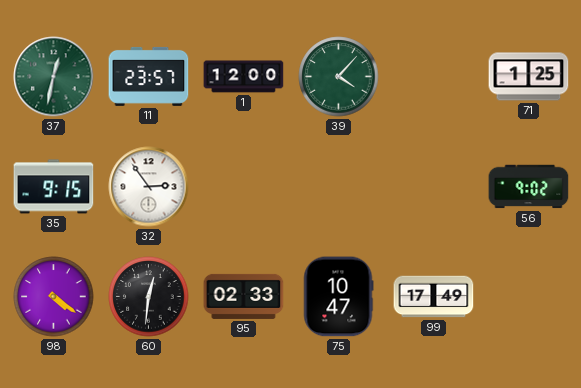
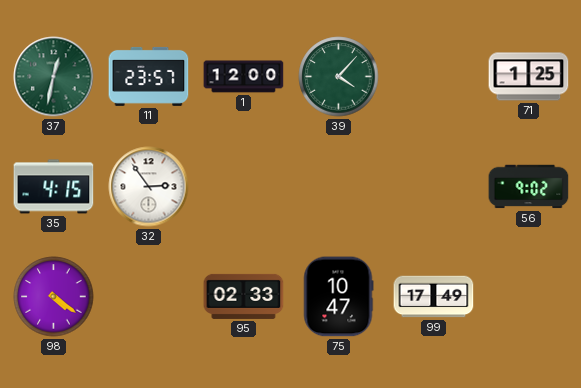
35: 9:15 -> 4:15 (54, 187)
60: 12:31 -> none (149, 297)
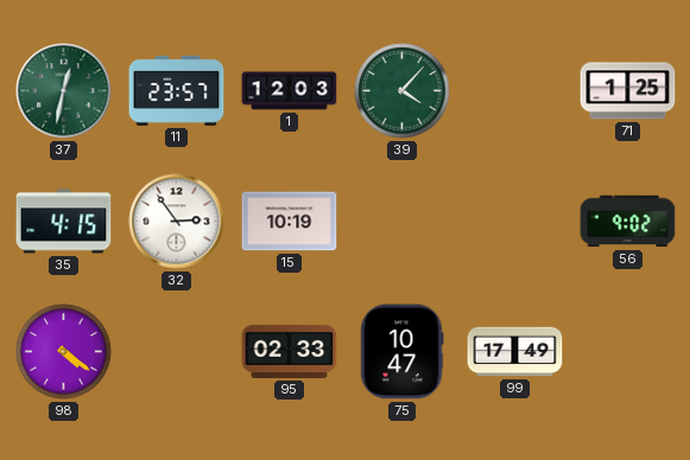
1: 12:00 -> 12:03 (290, 91)
15: none -> 10:19 (290, 222)
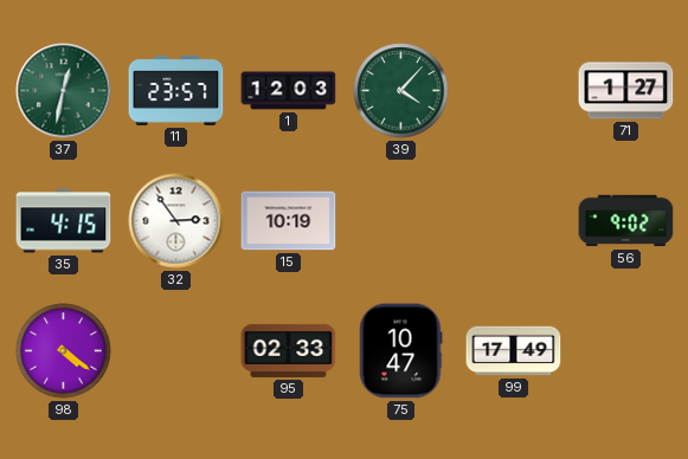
71: 1:25 -> 1:27 (626, 91)
